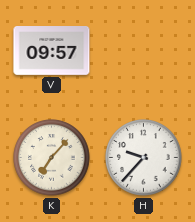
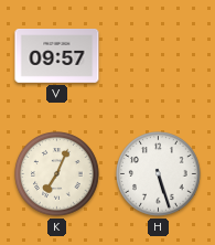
K: 7:07 -> 7:04 (57, 174)
H: 9:37 -> 5:27 (159, 174)
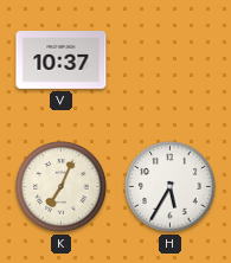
V: 09:57 -> 10:37 (62, 60)
H: 5:27 -> 5:35 (171, 187)
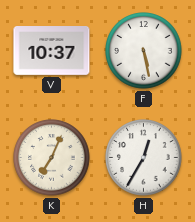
F: none -> 5:28 (144, 51)
H: 5:35 -> 12:35 (144, 158)
